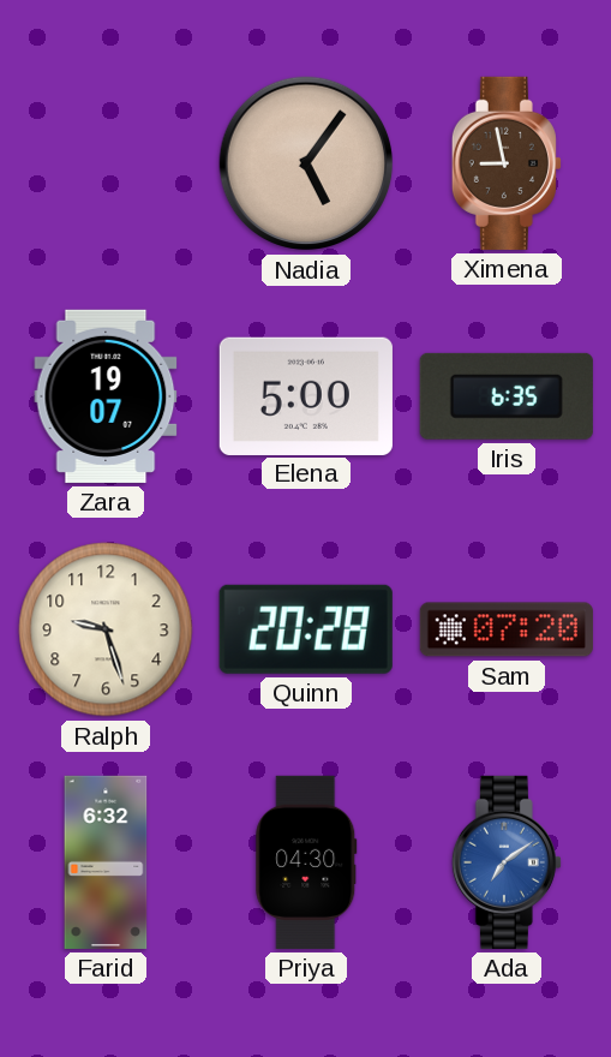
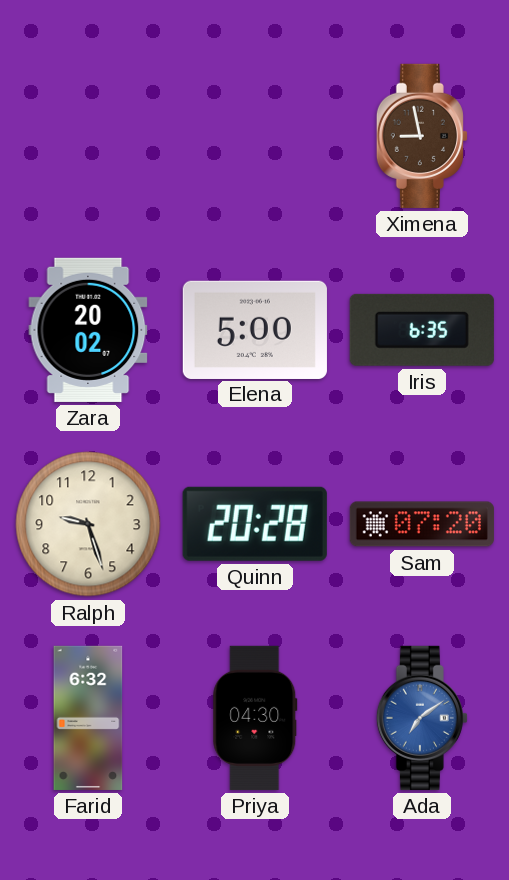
Nadia: 5:06 -> none (306, 163)
Zara: 19:07 -> 20:02 (88, 330)
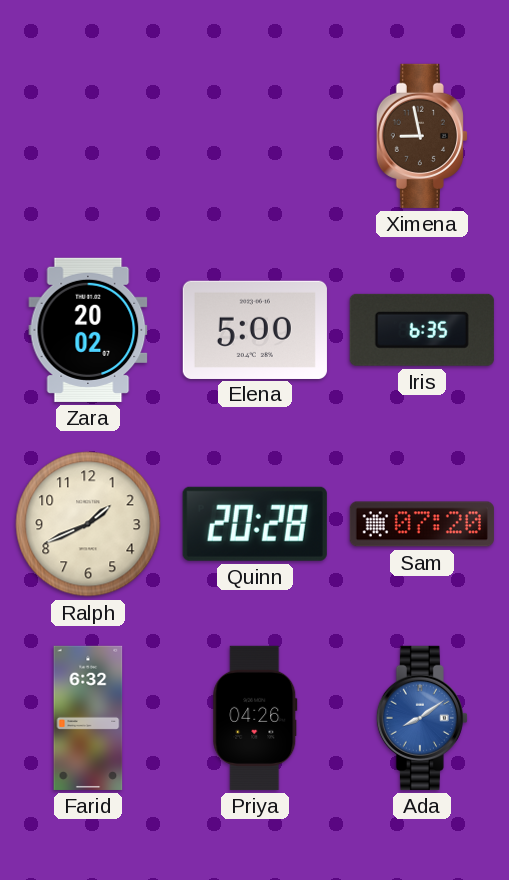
Ralph: 9:27 -> 1:41 (88, 524)
Priya: 04:30 -> 04:26 (255, 718)
Ada: 7:09 -> 8:09 (422, 718)
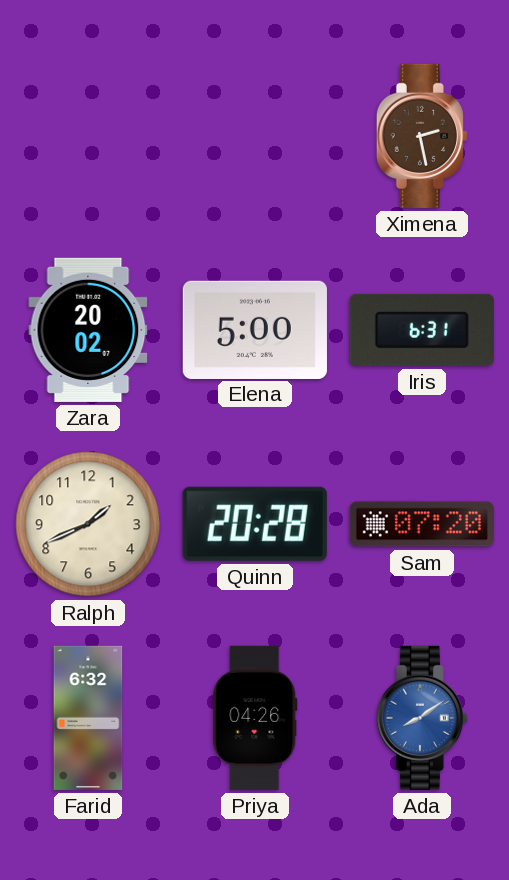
Ximena: 8:58 -> 2:28 (422, 136)
Iris: 6:35 -> 6:31 (422, 330)
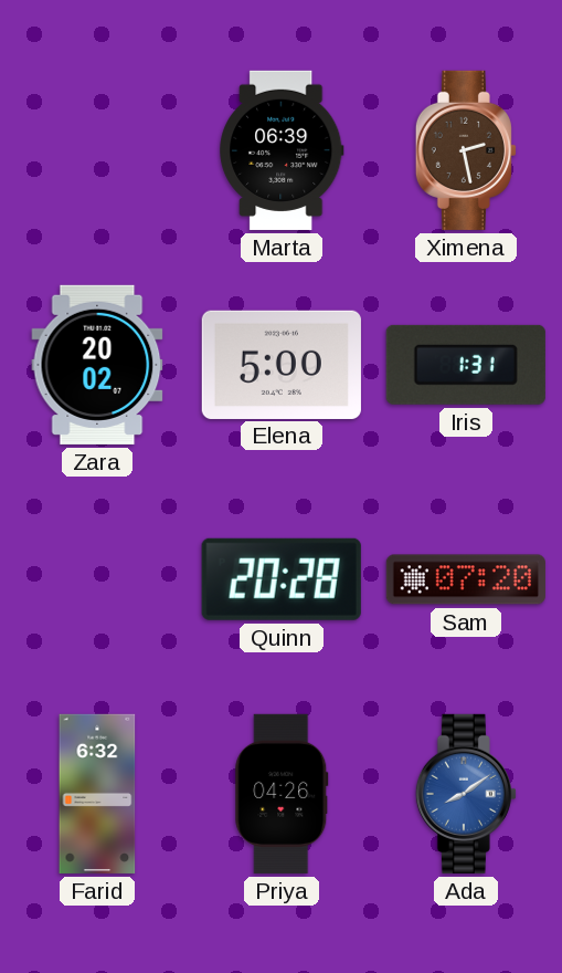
Marta: none -> 06:39 (282, 150)
Iris: 6:31 -> 1:31 (466, 365)
Ralph: 1:41 -> none (88, 524)
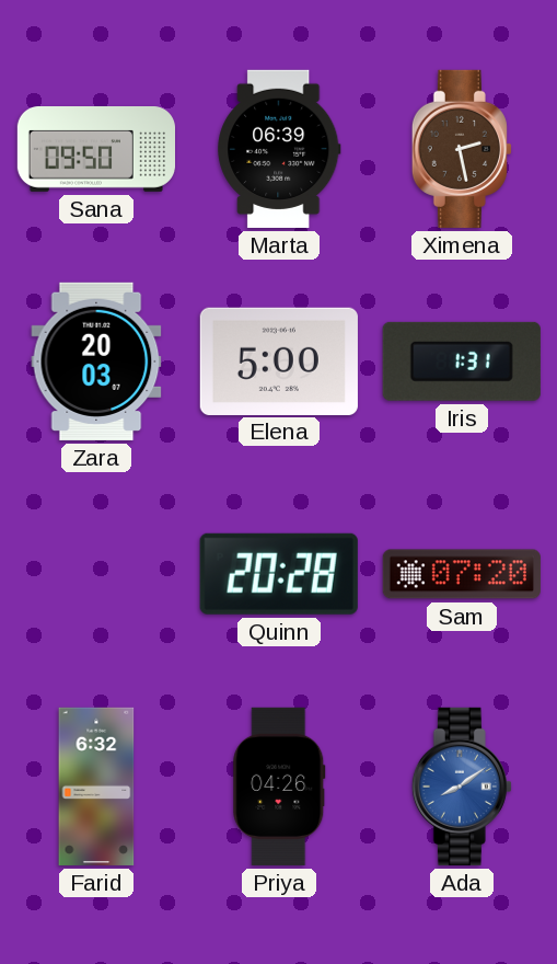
Sana: none -> 09:50 (95, 150)
Zara: 20:02 -> 20:03 (96, 361)
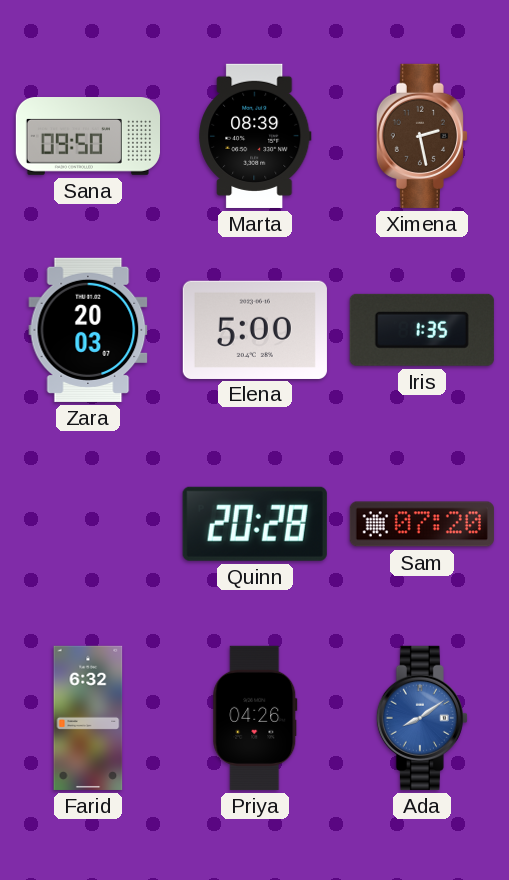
Marta: 06:39 -> 08:39 (255, 136)
Iris: 1:31 -> 1:35 (422, 330)
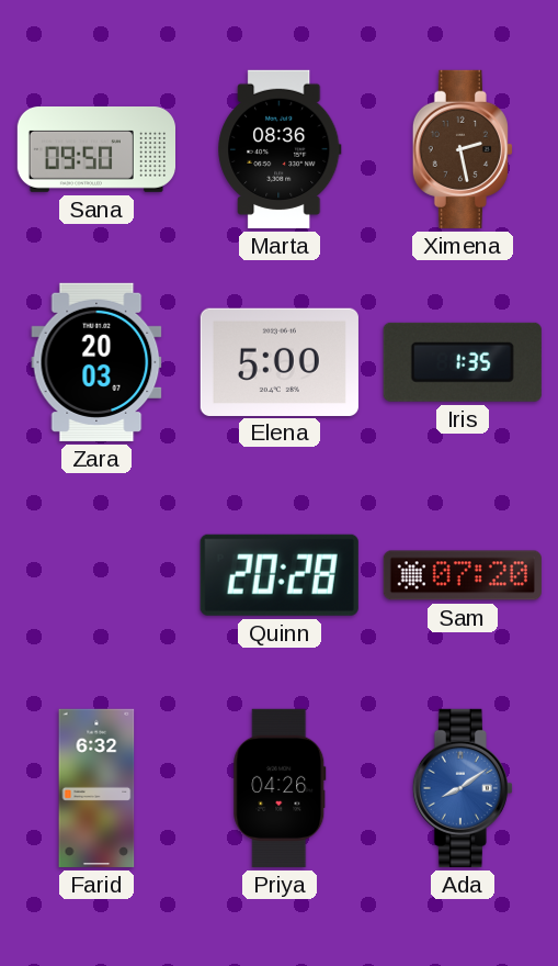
Marta: 08:39 -> 08:36 (280, 149)
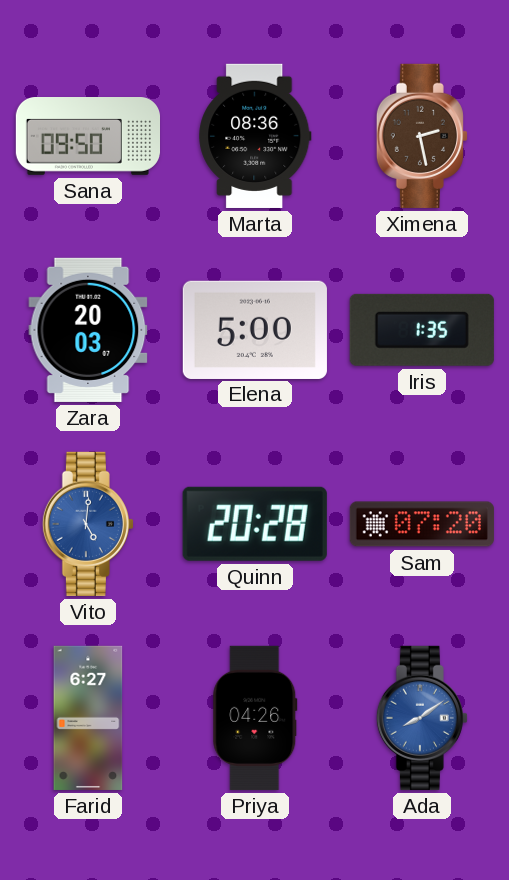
Vito: none -> 5:01 (88, 524)
Farid: 6:32 -> 6:27 (88, 718)
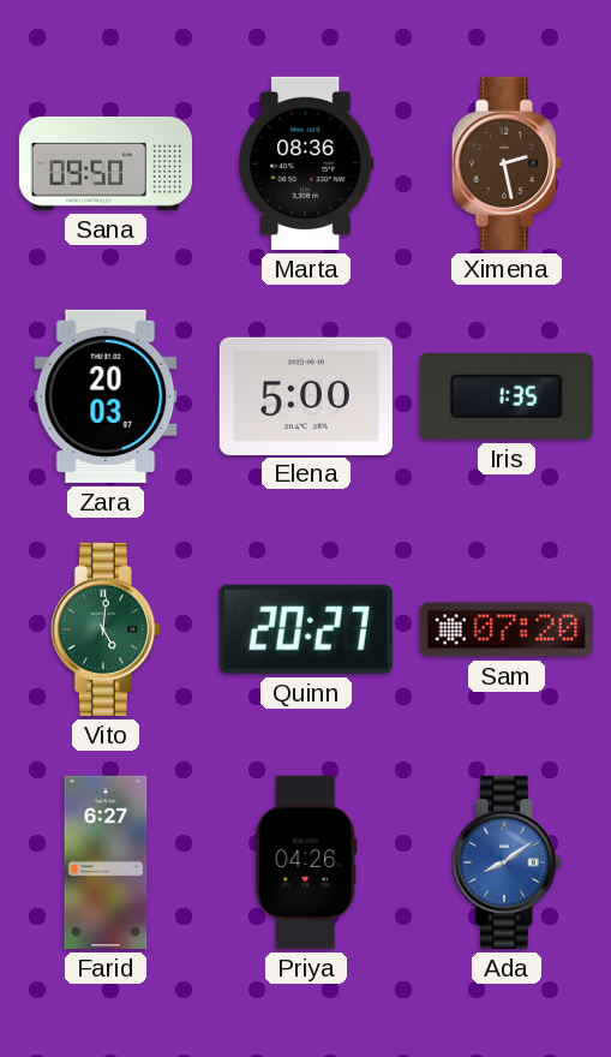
Vito dial: blue -> green (106, 629)
Quinn: 20:28 -> 20:27 (306, 629)
